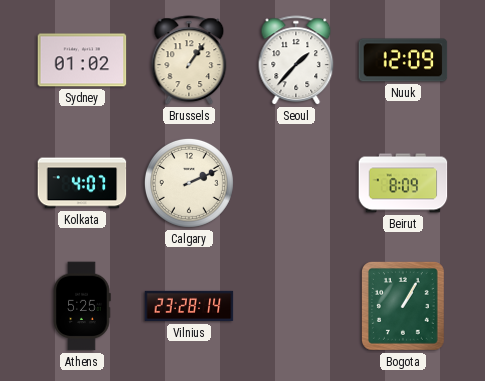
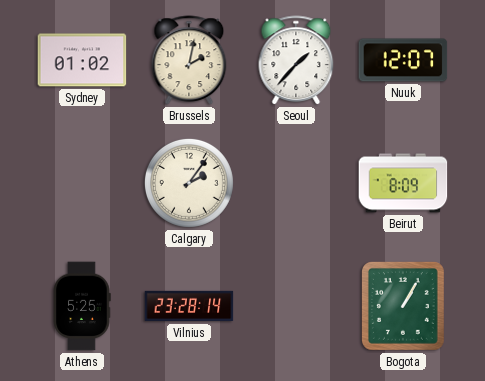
Brussels: 1:06 -> 2:02 (189, 61)
Nuuk: 12:09 -> 12:07 (403, 60)
Kolkata: 4:07 -> none (82, 183)
Calgary: 2:11 -> 2:06 (189, 183)
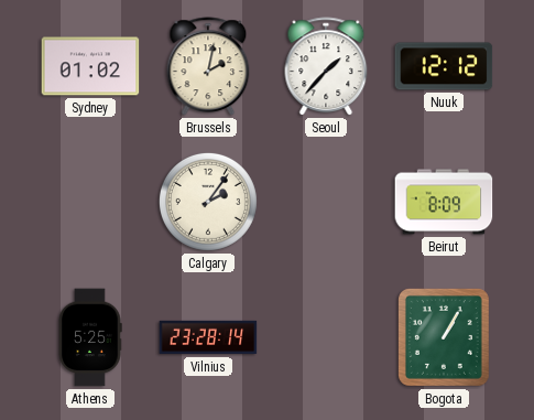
Nuuk: 12:07 -> 12:12 (444, 66)
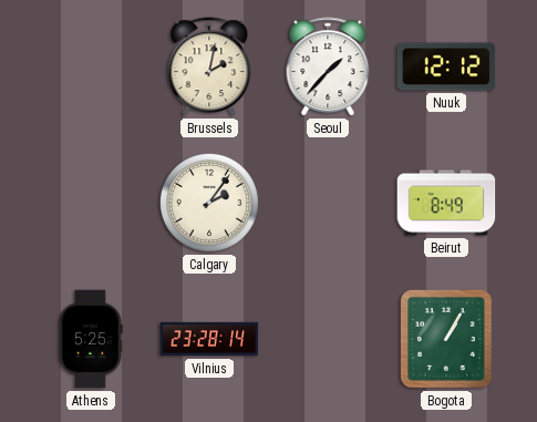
Sydney: 01:02 -> none (90, 66)
Beirut: 8:09 -> 8:49 (446, 203)
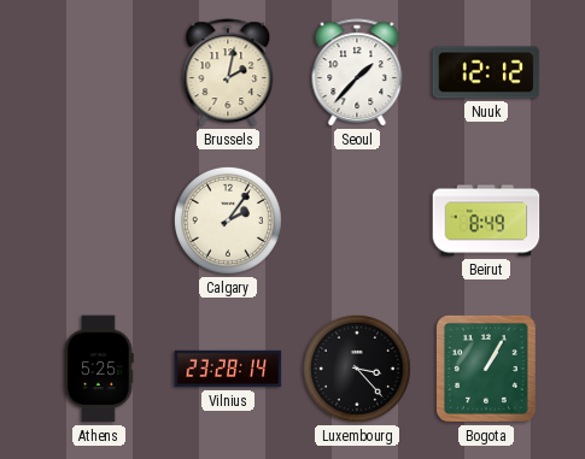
Luxembourg: none -> 3:23 (357, 369)
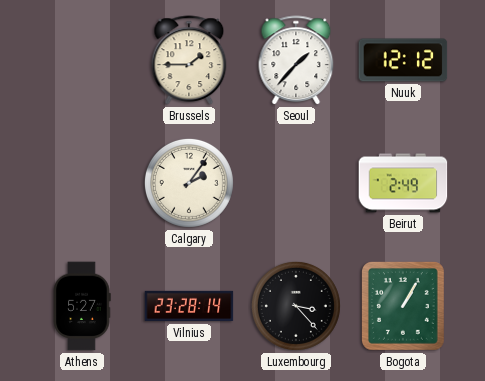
Brussels: 2:02 -> 1:45 (189, 61)
Beirut: 8:49 -> 2:49 (403, 183)
Athens: 5:25 -> 5:27 (82, 306)
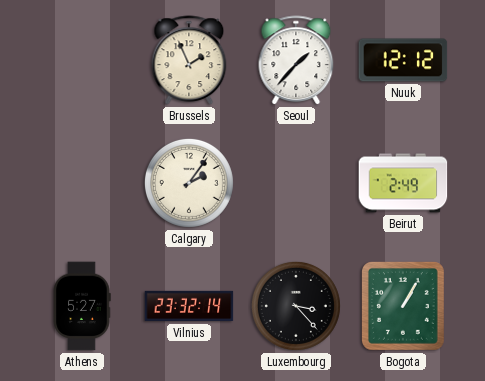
Brussels: 1:45 -> 1:56 (189, 61)
Vilnius: 23:28 -> 23:32 (189, 306)
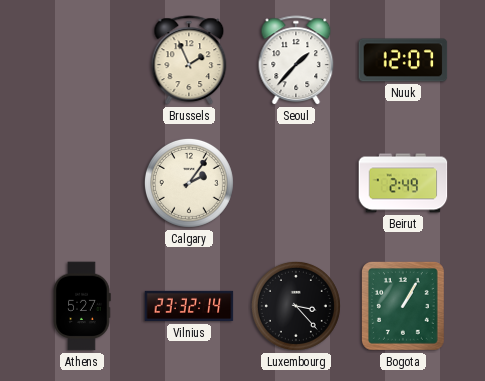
Nuuk: 12:12 -> 12:07 (403, 60)
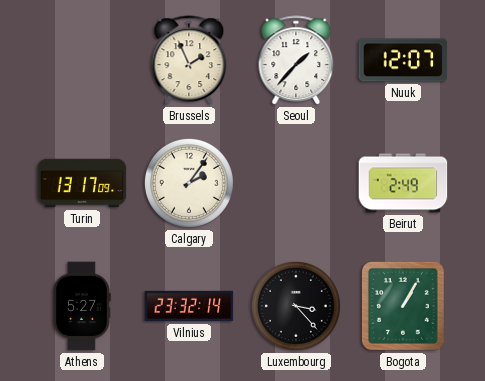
Turin: none -> 13:17 (82, 183)
